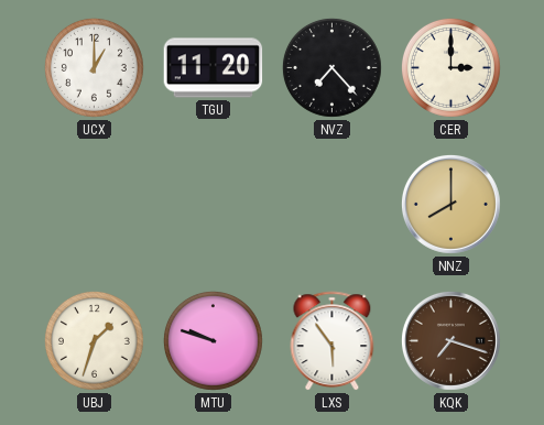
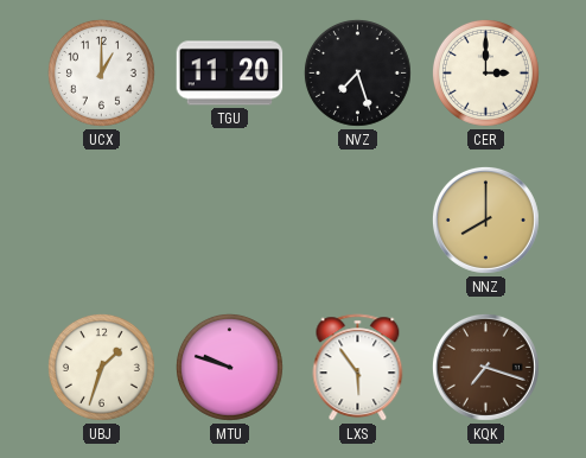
NVZ: 7:23 -> 7:27 (357, 72)
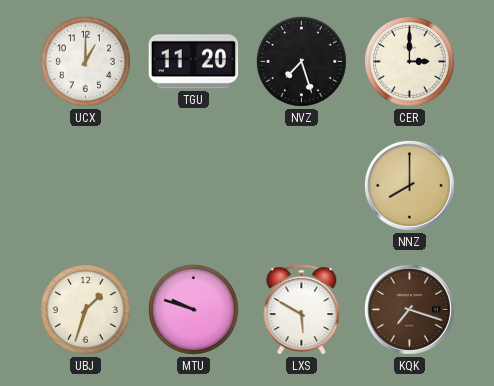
LXS: 5:54 -> 5:50 (302, 310)
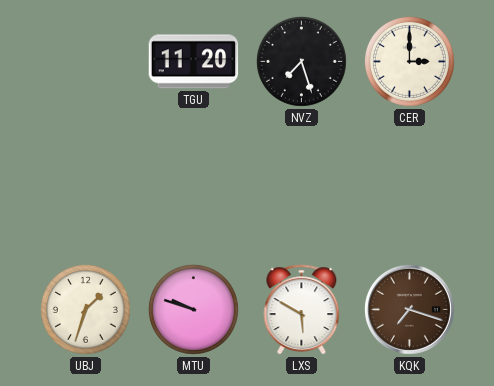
UCX: 1:00 -> none (85, 61)
NNZ: 8:00 -> none (409, 185)
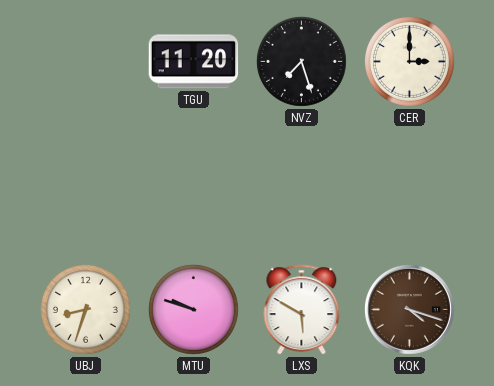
UBJ: 1:33 -> 8:33 (85, 309)
KQK: 7:18 -> 4:18 (409, 309)
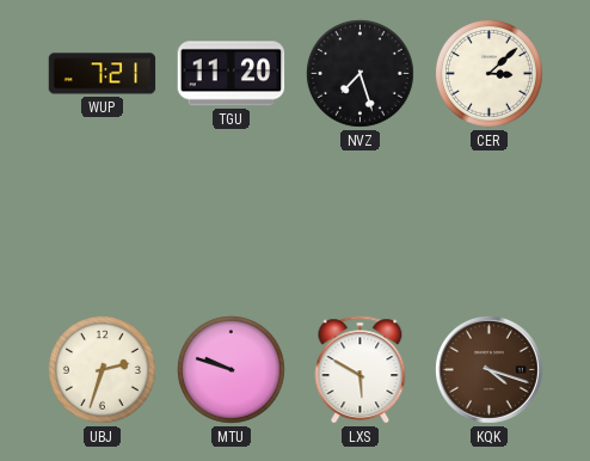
WUP: none -> 7:21 (103, 74)
CER: 3:00 -> 3:08 (488, 73)
UBJ: 8:33 -> 2:33 (102, 369)
